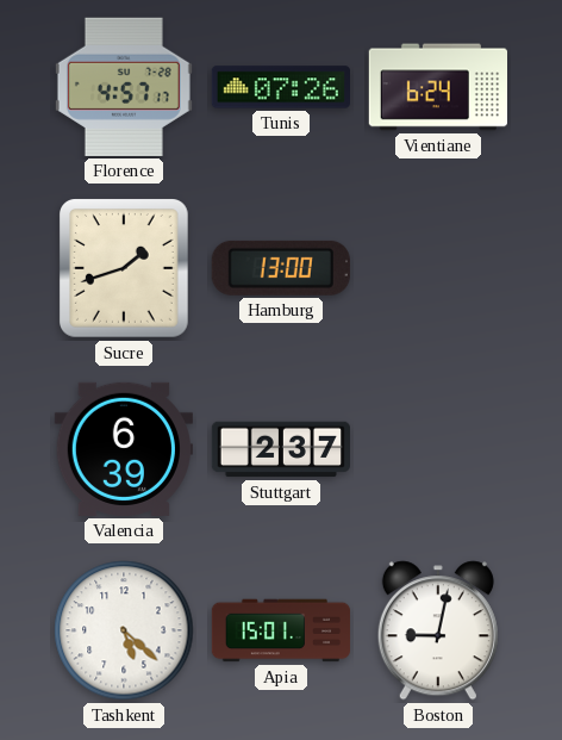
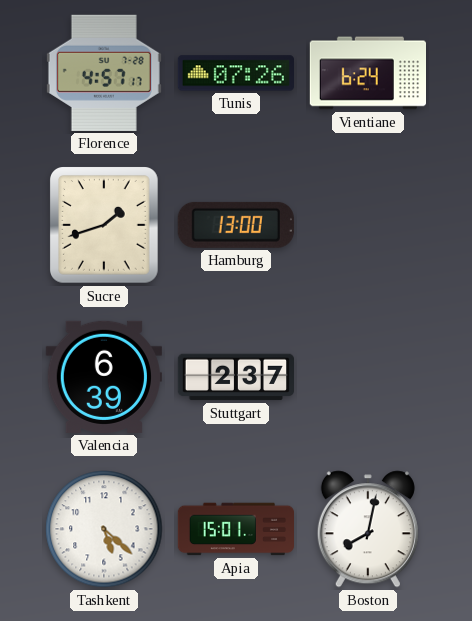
Boston: 9:02 -> 8:02 (368, 529)
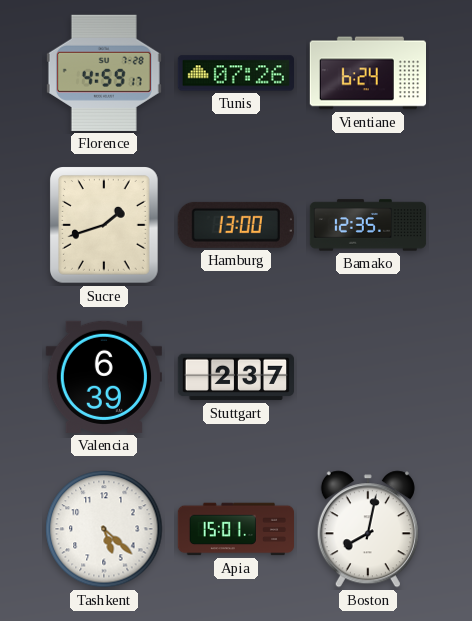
Florence: 4:57 -> 4:59 (104, 73)
Bamako: none -> 12:35 (368, 225)
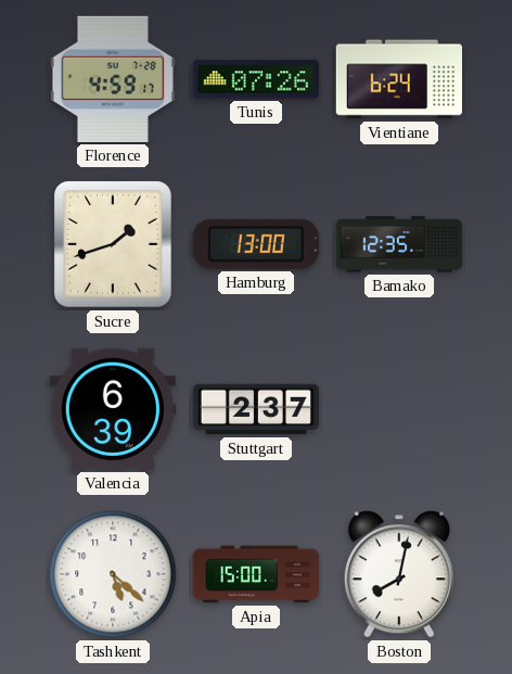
Apia: 15:01 -> 15:00 (256, 574)
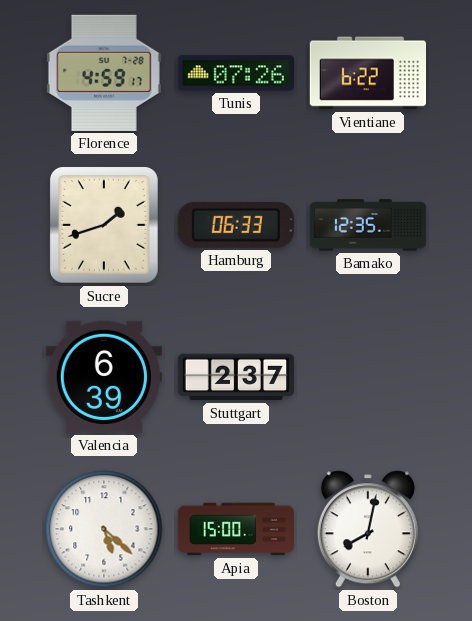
Vientiane: 6:24 -> 6:22 (367, 73)
Hamburg: 13:00 -> 06:33 (236, 225)
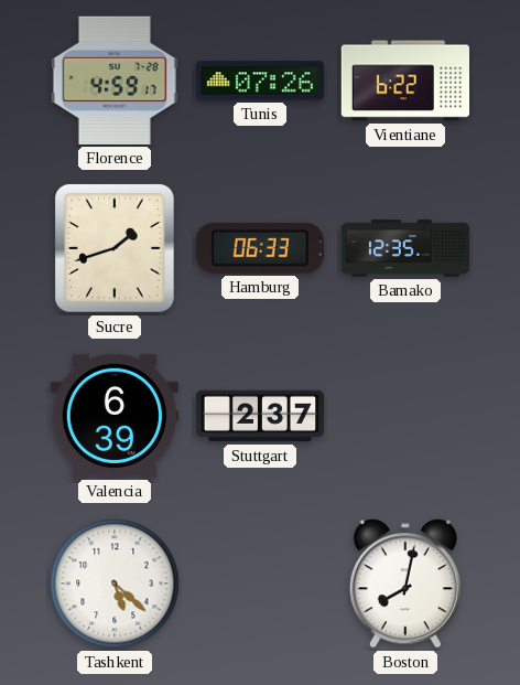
Apia: 15:00 -> none (236, 529)
